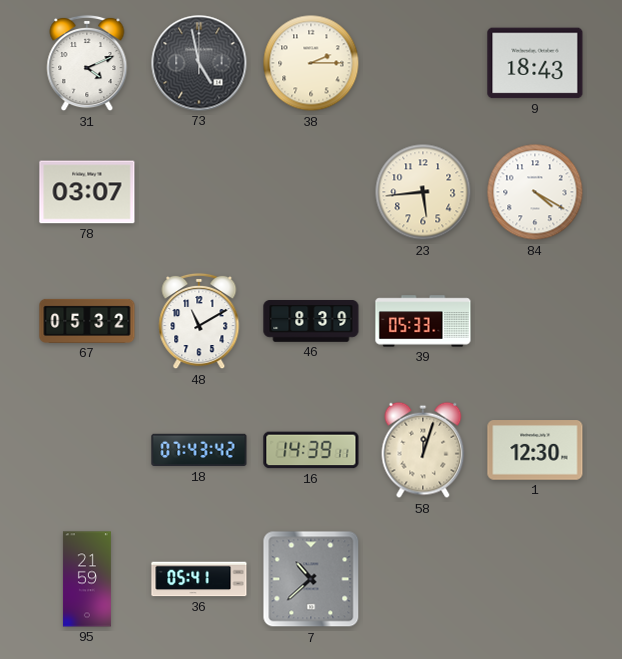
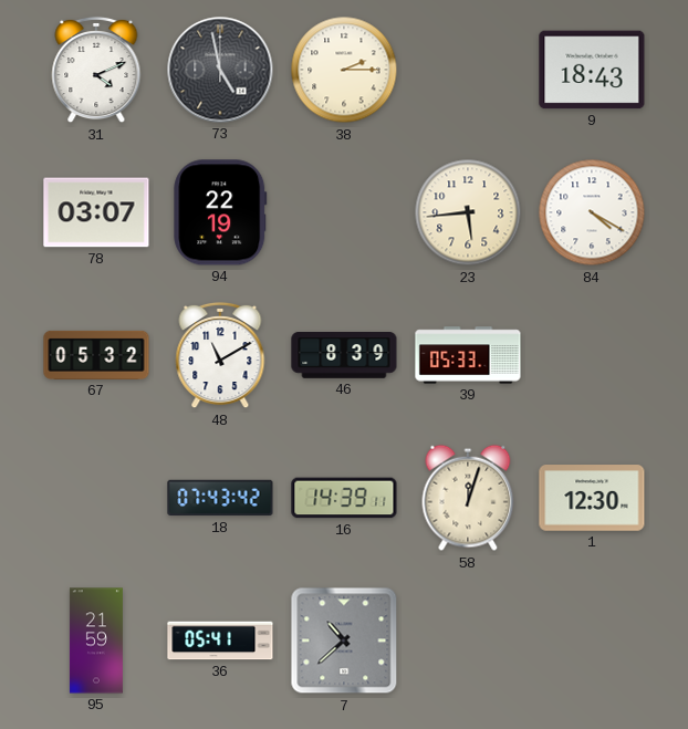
94: none -> 22:19 (220, 212)
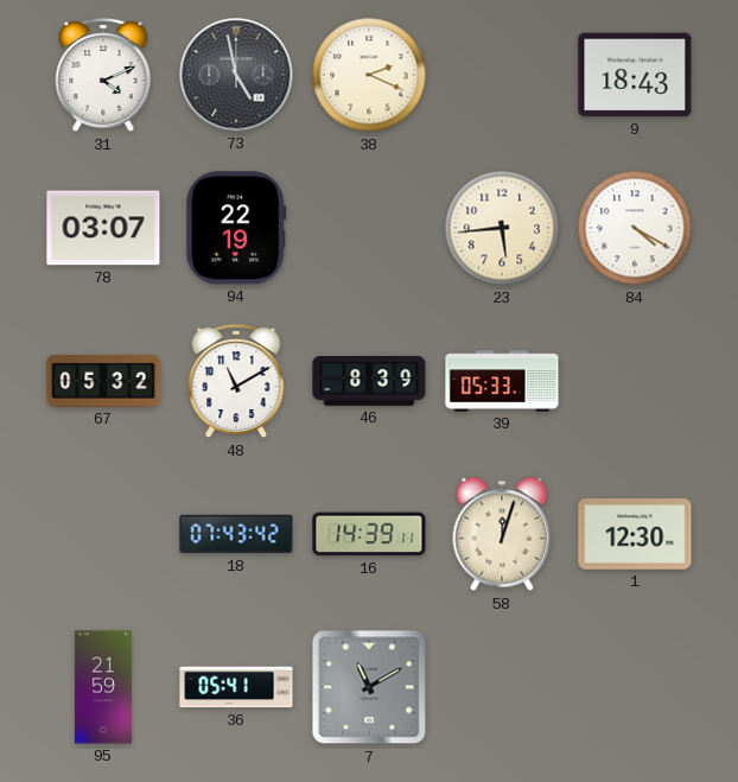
38: 2:15 -> 2:19 (369, 75)
7: 10:38 -> 11:10 (369, 687)
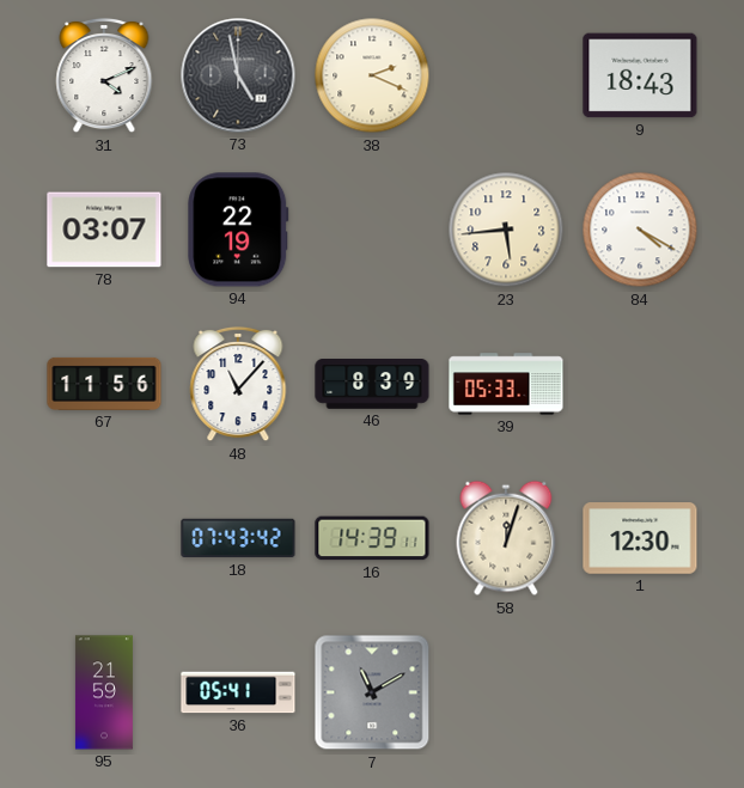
67: 05:32 -> 11:56 (104, 384)
48: 11:10 -> 11:07 (238, 384)
